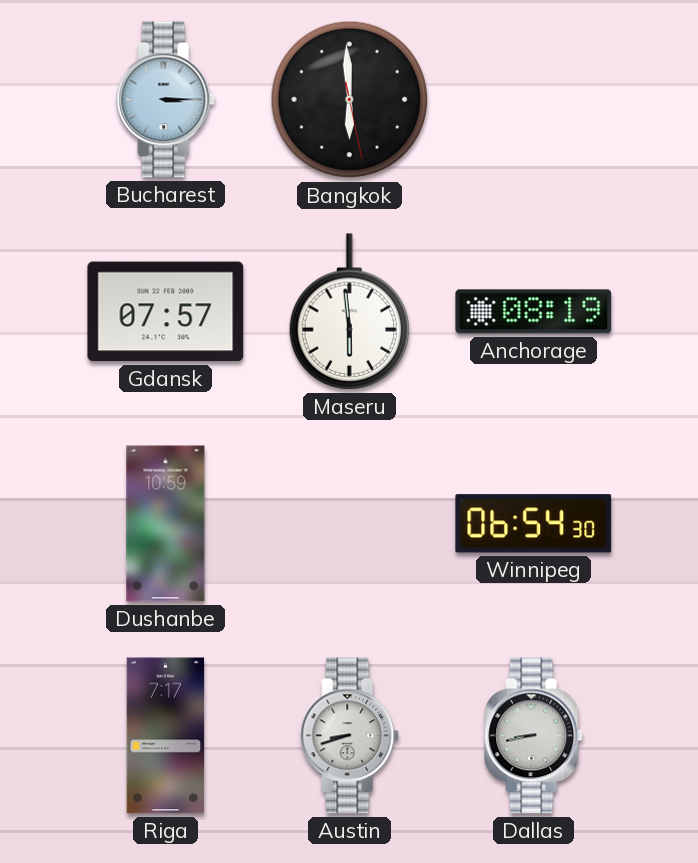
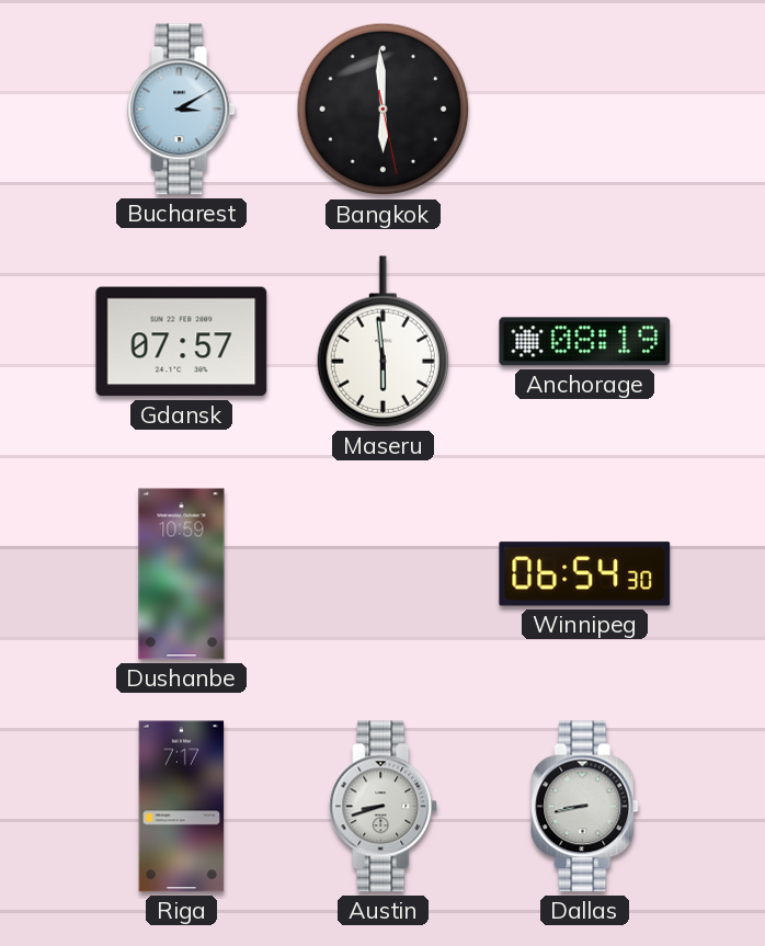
Bucharest: 3:15 -> 3:10 (182, 110)
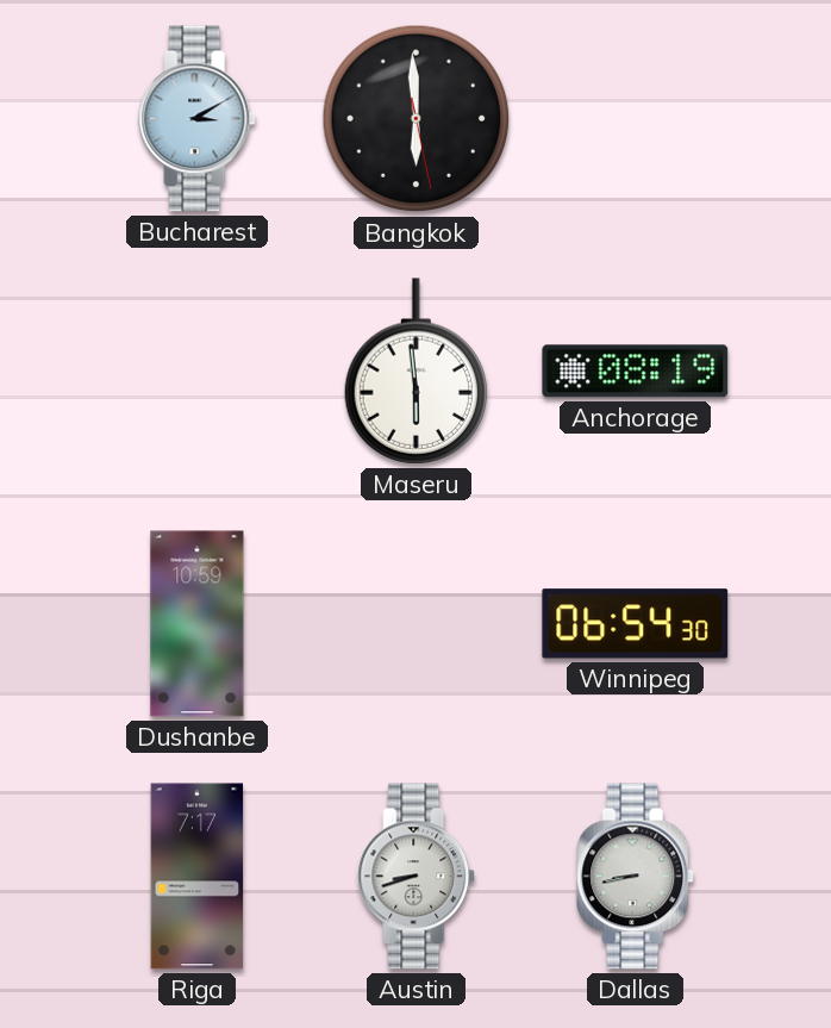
Gdansk: 07:57 -> none (182, 342)
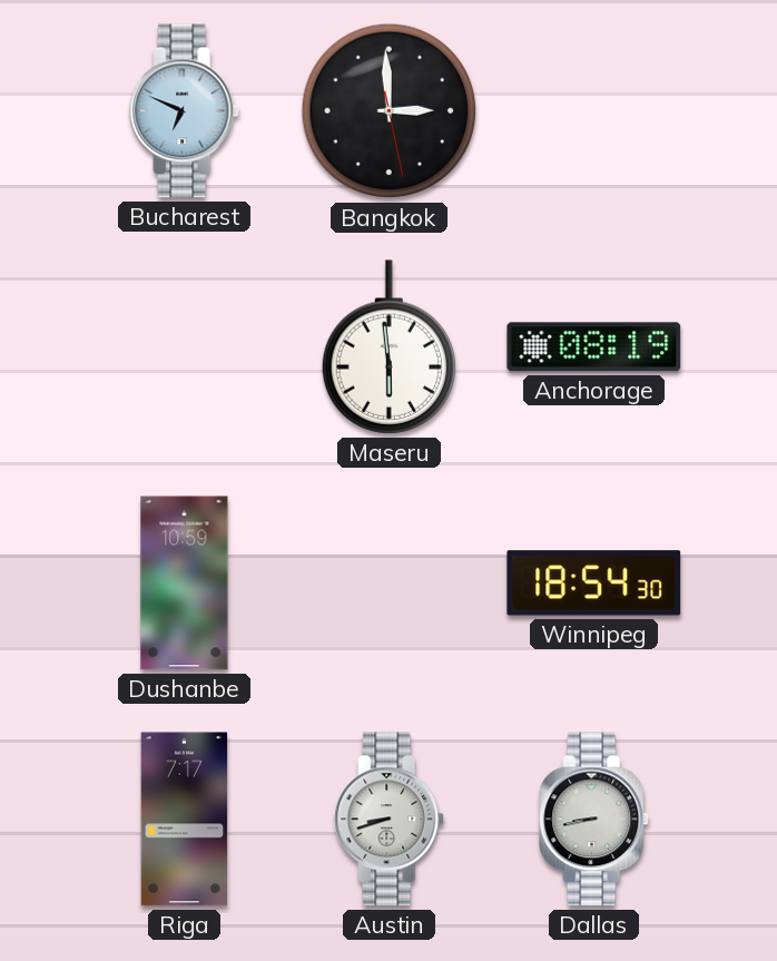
Bucharest: 3:10 -> 6:49 (185, 111)
Bangkok: 5:59 -> 2:59 (390, 111)
Winnipeg: 06:54 -> 18:54 (594, 584)
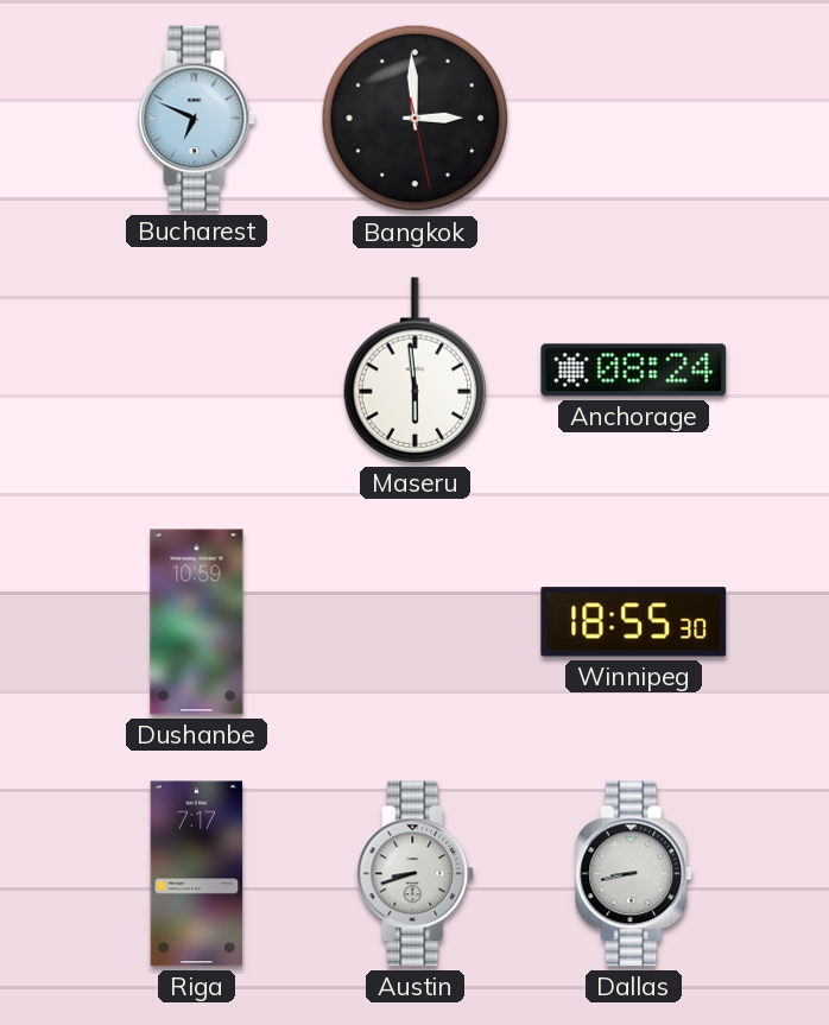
Anchorage: 08:19 -> 08:24 (634, 371)
Winnipeg: 18:54 -> 18:55 (634, 622)
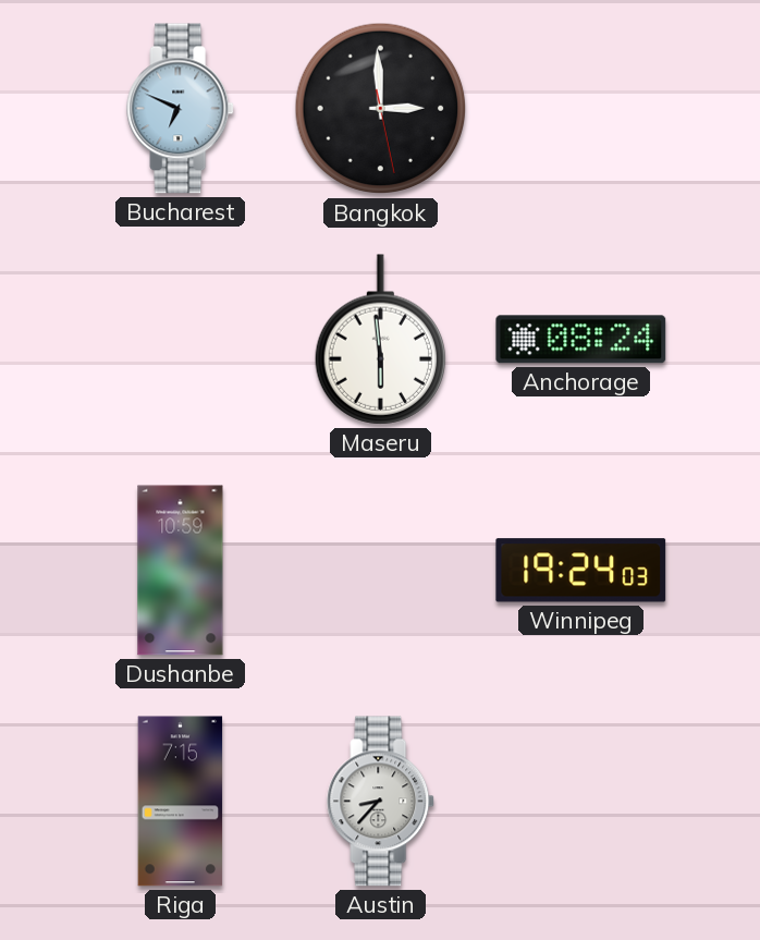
Winnipeg: 18:55 -> 19:24 (581, 571)
Riga: 7:17 -> 7:15 (181, 802)
Austin: 8:42 -> 8:37 (381, 802)
Dallas: 8:43 -> none (634, 874)
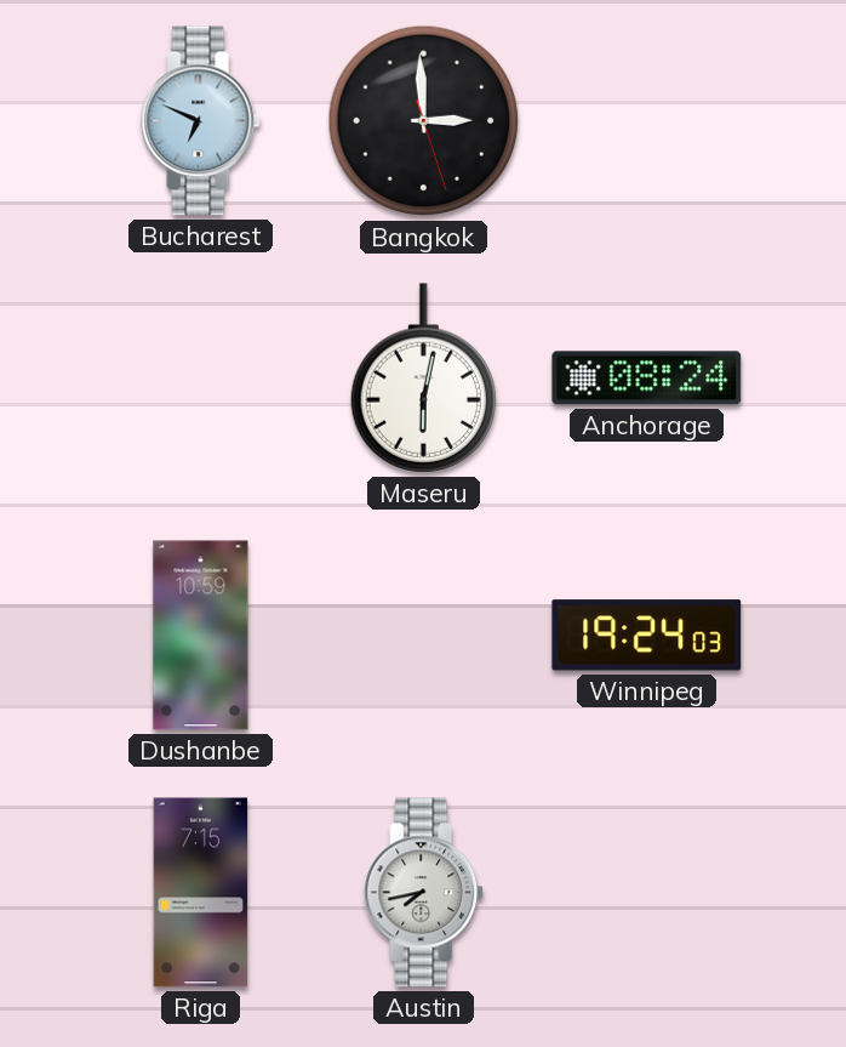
Bangkok: 2:59:28 -> 2:59:27 (424, 121)
Maseru: 5:59 -> 6:02 (423, 379)
Austin: 8:37 -> 7:43 (424, 893)
